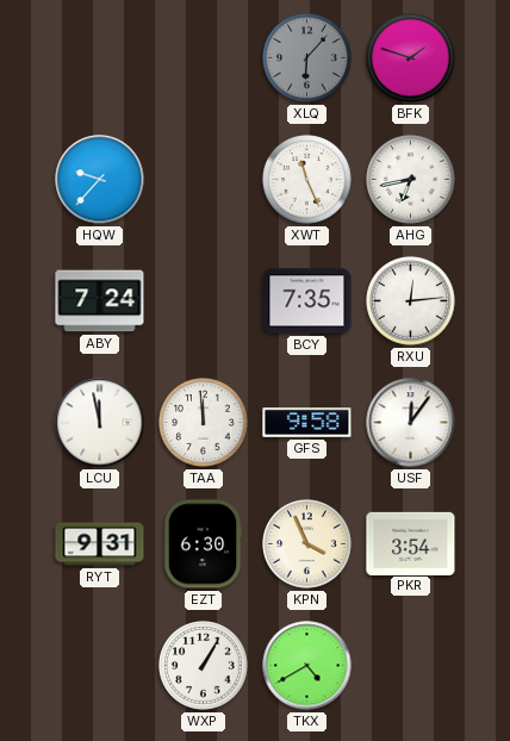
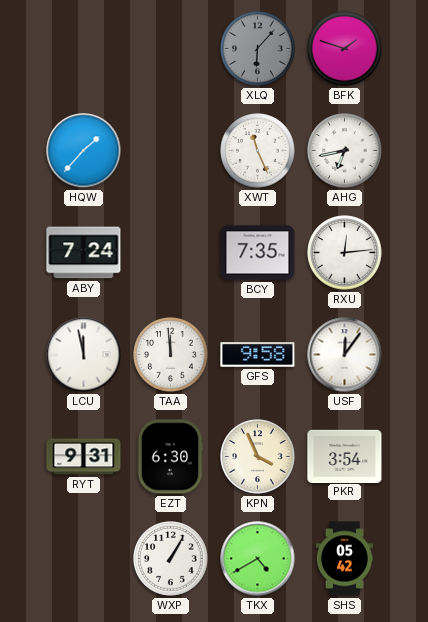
HQW: 9:37 -> 1:37 (84, 151)
SHS: none -> 05:42 (344, 559)
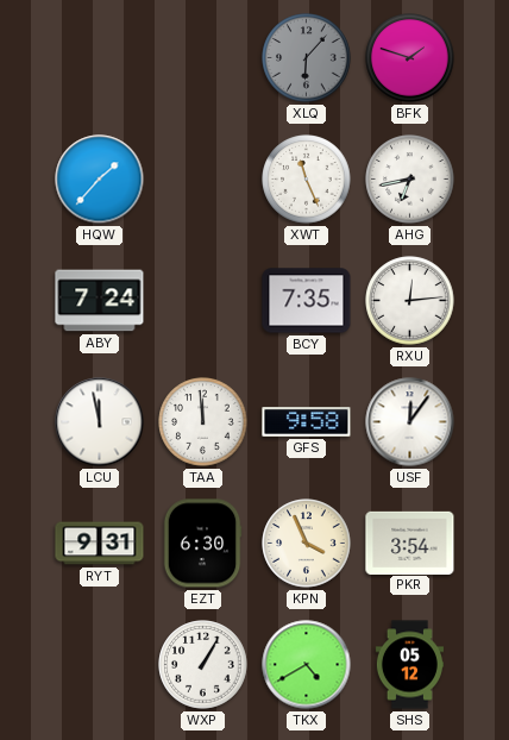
SHS: 05:42 -> 05:12 (409, 665)
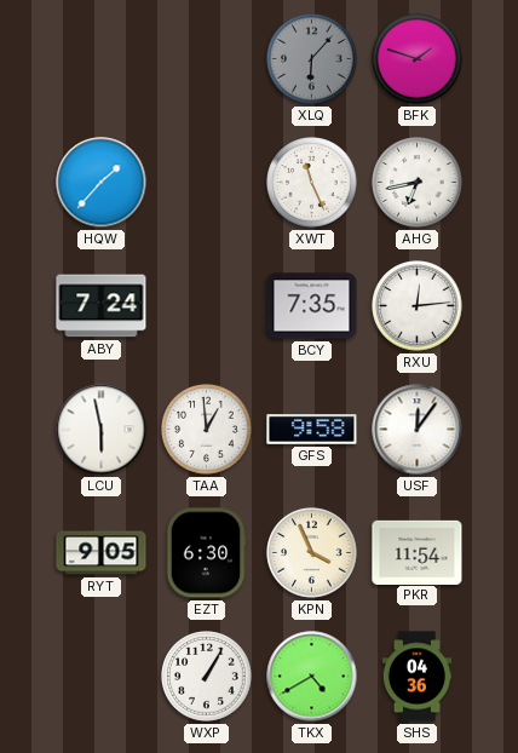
LCU: 11:58 -> 5:58 (102, 430)
TAA: 11:59 -> 12:59 (207, 430)
RYT: 9:31 -> 9:05 (102, 553)
PKR: 3:54 -> 11:54 (418, 552)
SHS: 05:12 -> 04:36 (416, 677)
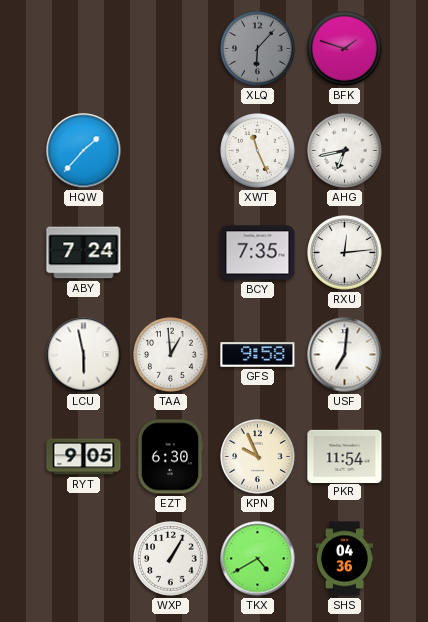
USF: 12:06 -> 7:01 (345, 355)
KPN: 3:56 -> 9:56 (258, 457)
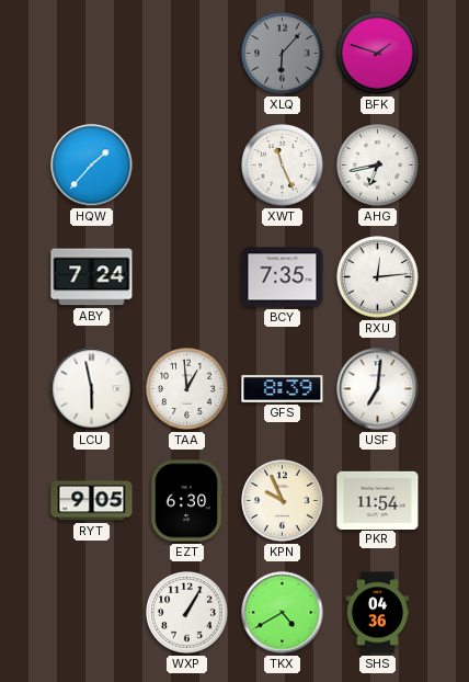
GFS: 9:58 -> 8:39 (283, 389)
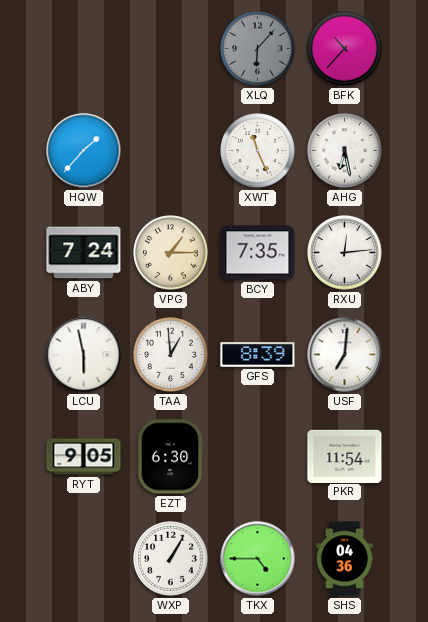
BFK: 1:48 -> 10:37 (345, 49)
AHG: 6:43 -> 6:28 (345, 151)
VPG: none -> 1:15 (171, 253)
KPN: 9:56 -> none (283, 501)
TKX: 4:40 -> 4:45 (258, 559)
